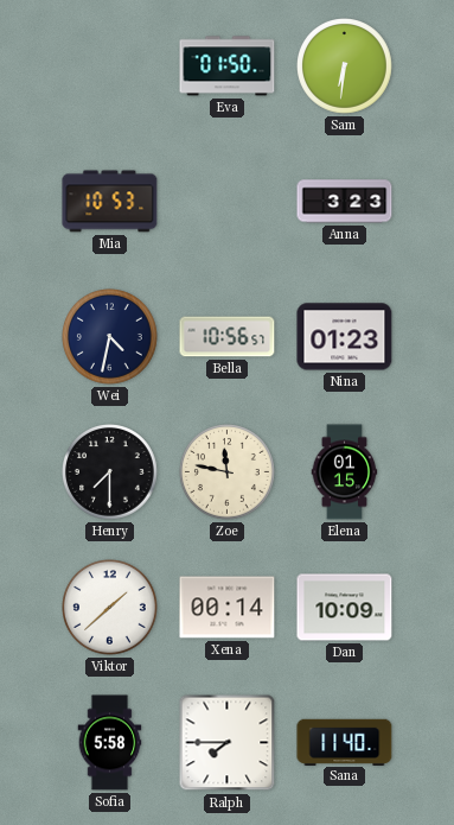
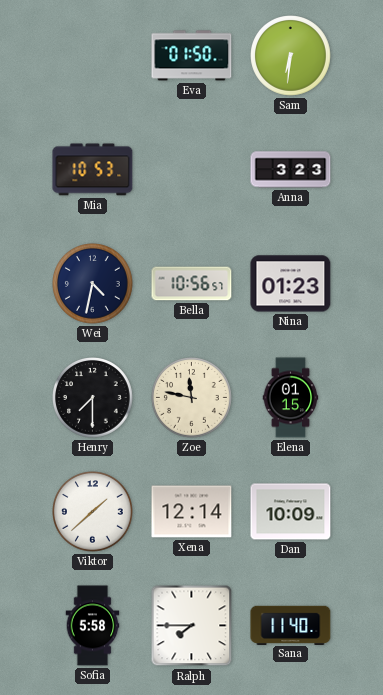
Xena: 00:14 -> 12:14 (192, 512)
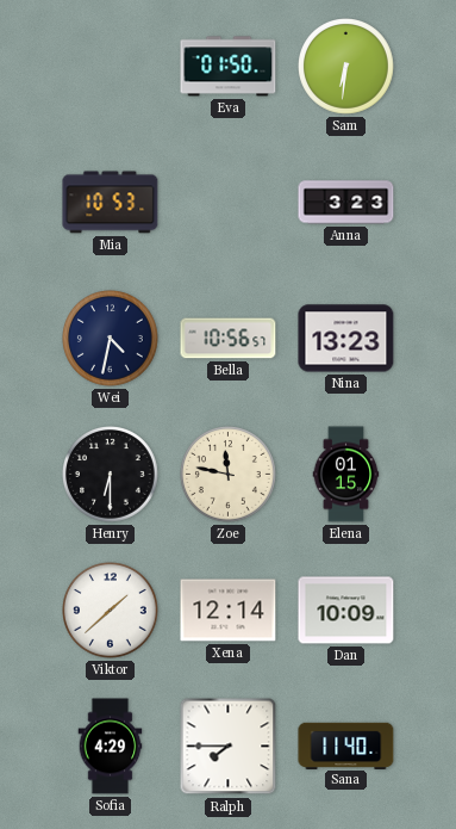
Nina: 01:23 -> 13:23 (346, 339)
Henry: 7:30 -> 6:30 (111, 475)
Sofia: 5:58 -> 4:29 (111, 747)
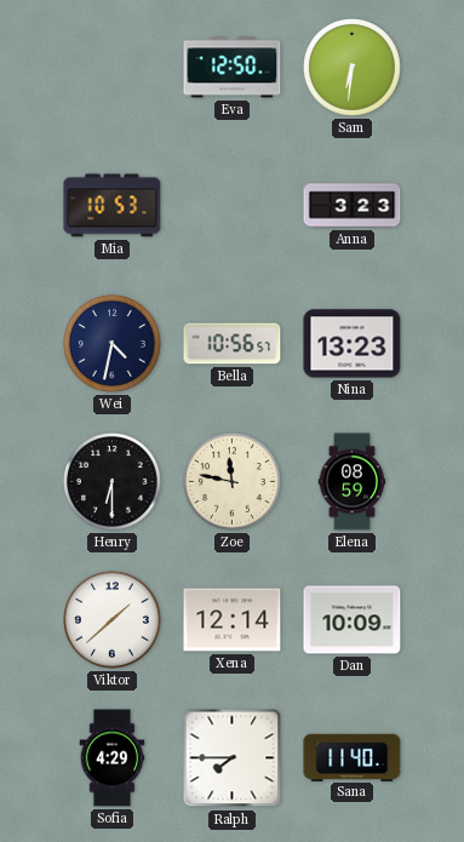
Eva: 01:50 -> 12:50 (233, 68)
Elena: 01:15 -> 08:59 (353, 482)
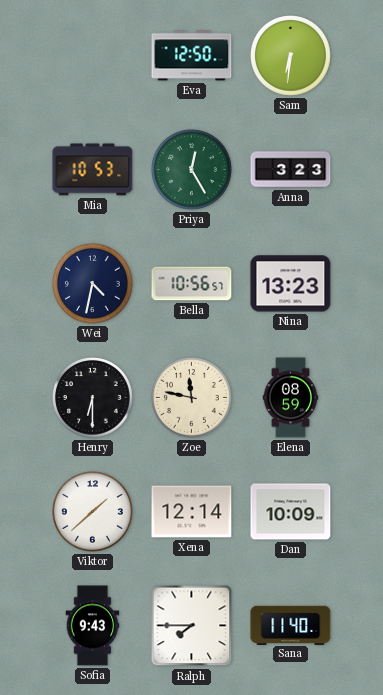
Priya: none -> 12:25 (192, 170)
Sofia: 4:29 -> 9:43 (93, 626)
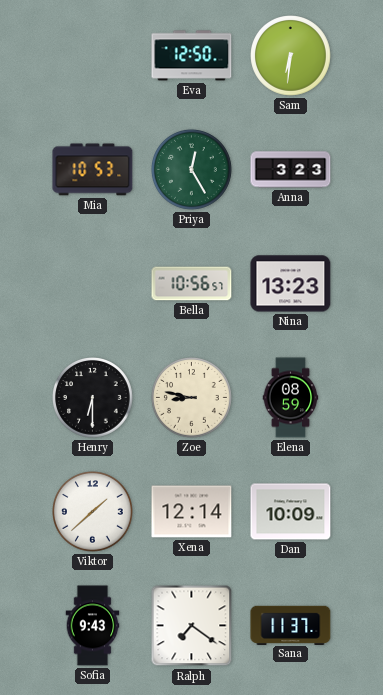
Wei: 4:32 -> none (93, 284)
Zoe: 11:47 -> 8:47 (192, 398)
Ralph: 7:45 -> 7:21 (192, 626)
Sana: 11:40 -> 11:37 (291, 625)
